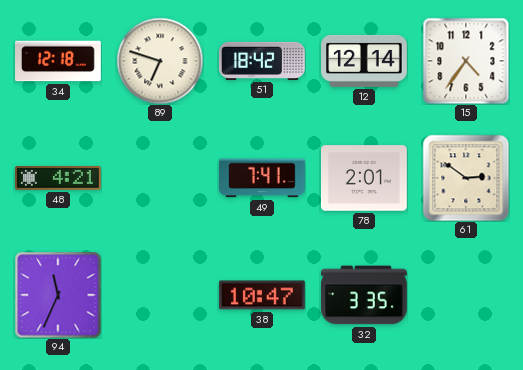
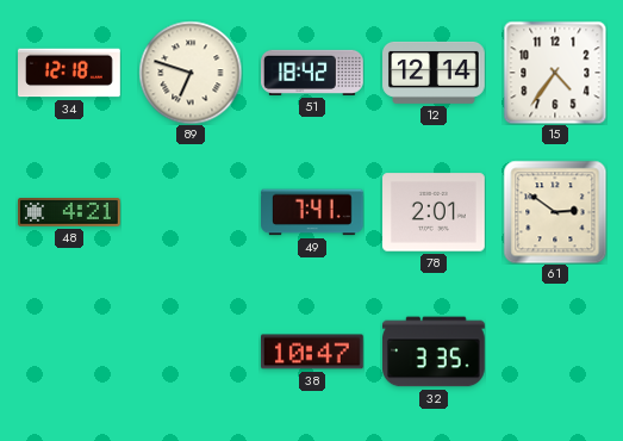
94: 11:34 -> none (58, 295)
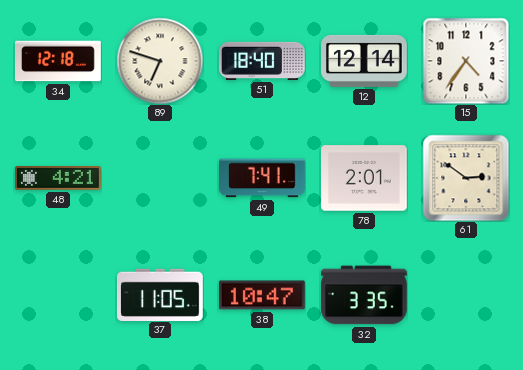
51: 18:42 -> 18:40 (263, 61)
37: none -> 11:05 (161, 294)
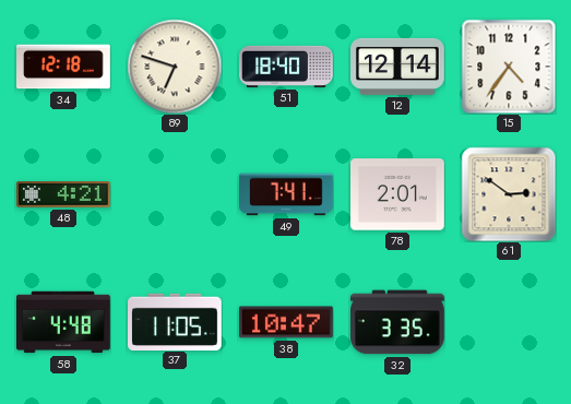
58: none -> 4:48 (63, 322)
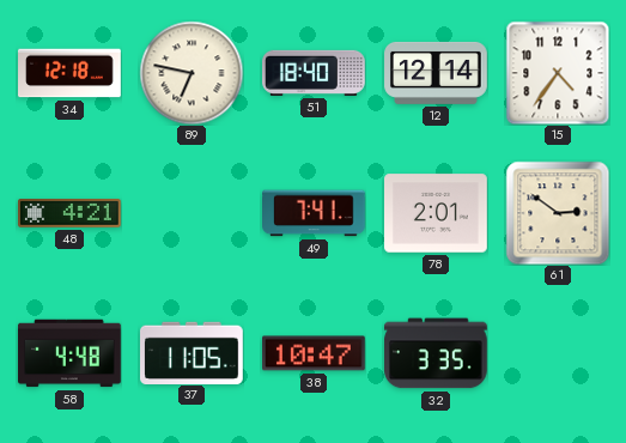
89: 6:48 -> 6:47 (192, 73)
